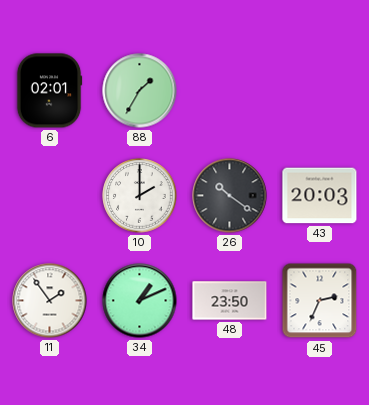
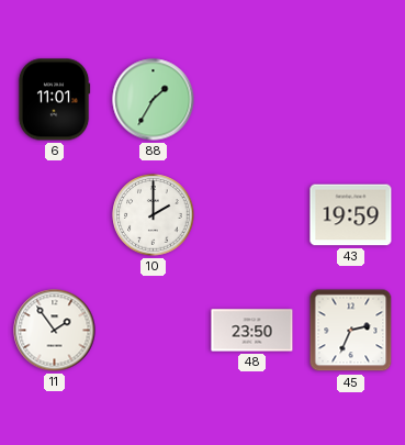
6: 02:01 -> 11:01 (54, 100)
26: 10:21 -> none (230, 196)
43: 20:03 -> 19:59 (351, 215)
34: 1:11 -> none (140, 301)
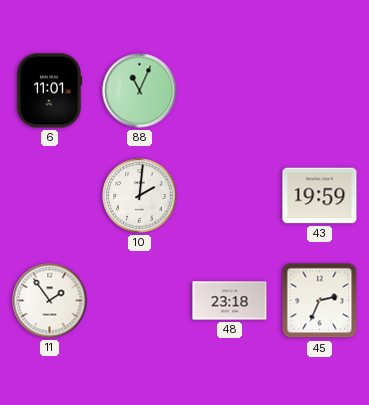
88: 1:35 -> 11:04 (140, 91)
10: 2:00 -> 2:01 (140, 196)
48: 23:50 -> 23:18 (230, 301)
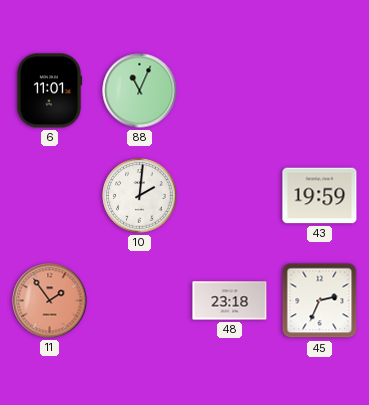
11 dial: white -> salmon (50, 301)
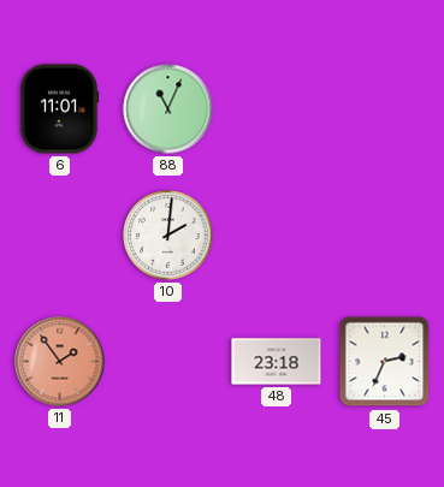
43: 19:59 -> none (320, 196)
